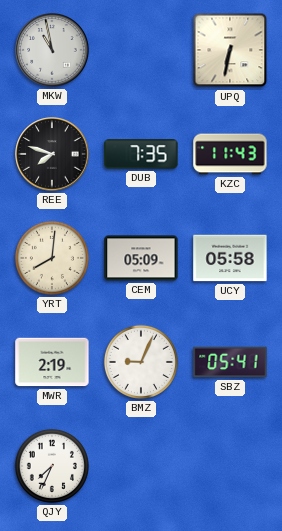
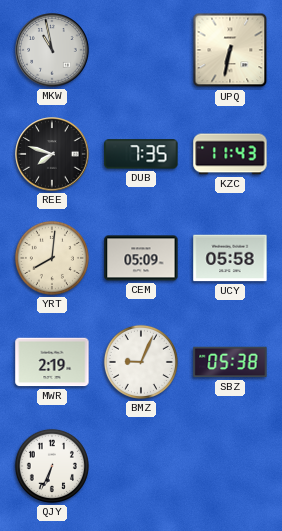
SBZ: 05:41 -> 05:38 (230, 362)
QJY: 7:34 -> 6:34 (52, 466)
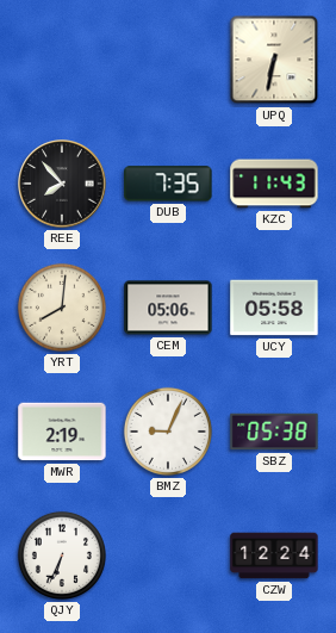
MKW: 10:58 -> none (52, 50)
REE: 7:48 -> 7:53 (62, 184)
CEM: 05:09 -> 05:06 (168, 308)
CZW: none -> 12:24 (274, 556)
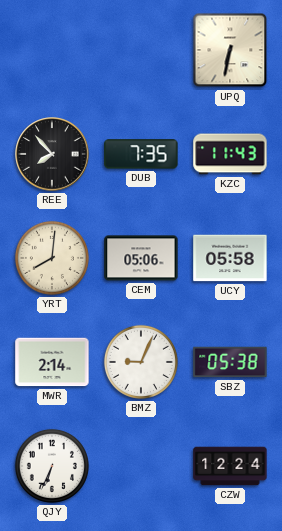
MWR: 2:19 -> 2:14 (52, 362)
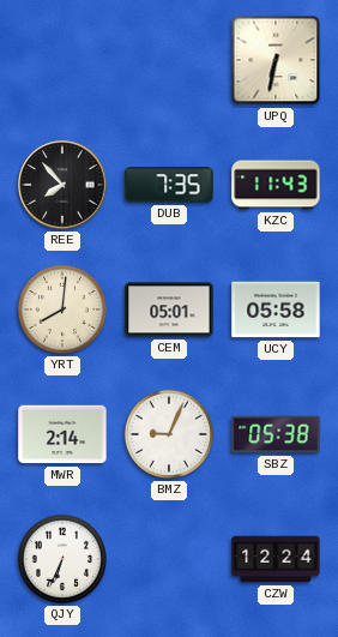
CEM: 05:06 -> 05:01 (169, 310)
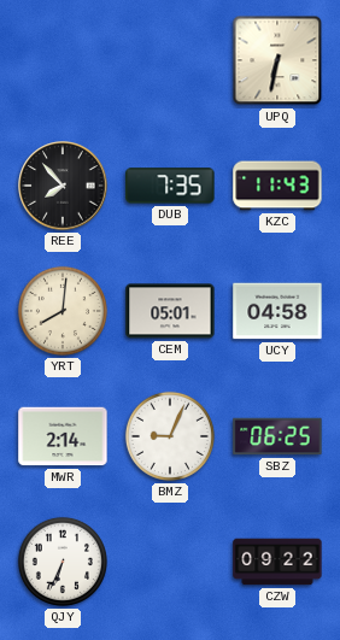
UCY: 05:58 -> 04:58 (277, 311)
SBZ: 05:38 -> 06:25 (277, 436)
CZW: 12:24 -> 09:22 (277, 562)
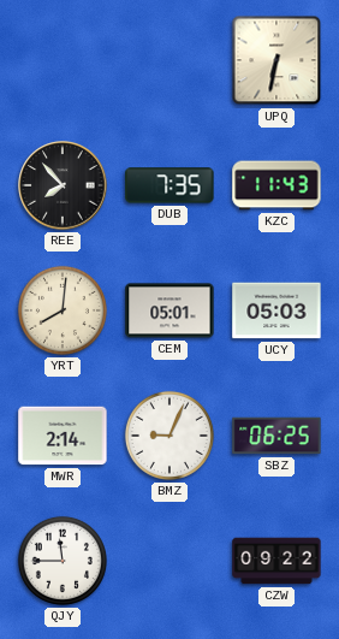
UCY: 04:58 -> 05:03 (276, 310)
QJY: 6:34 -> 11:45 (63, 561)
